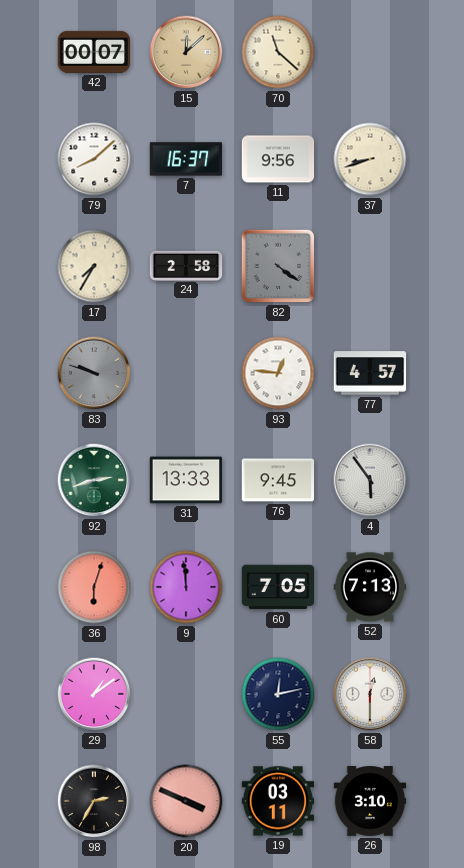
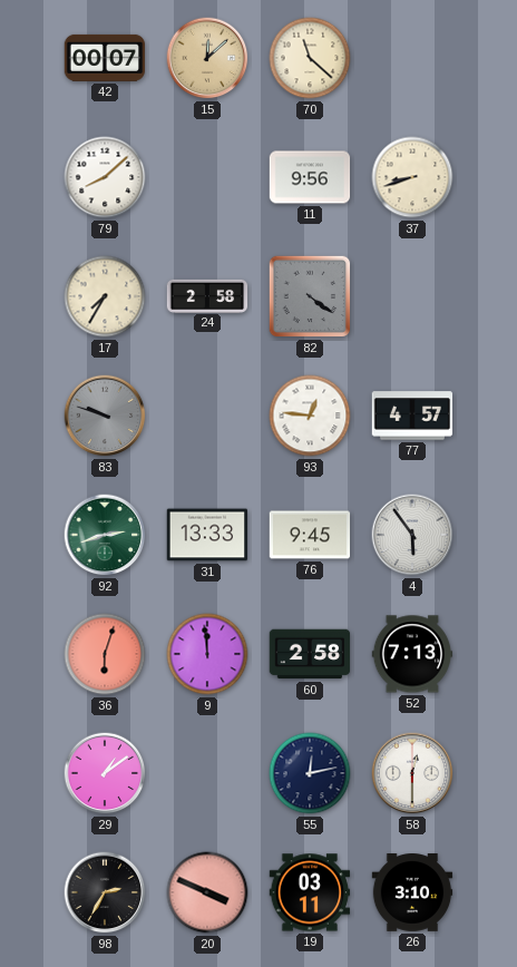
7: 16:37 -> none (186, 159)
60: 7:05 -> 2:58 (310, 654)
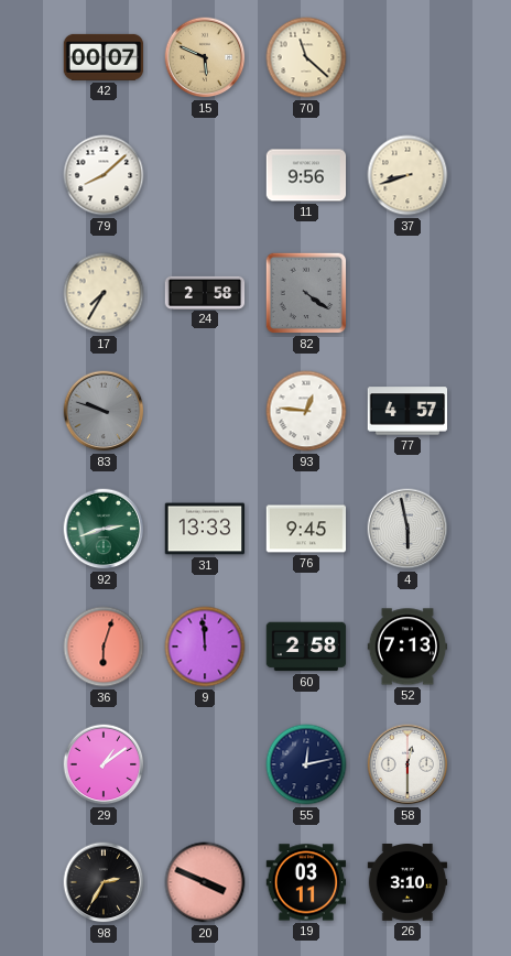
15: 12:08 -> 5:49 (205, 57)
4: 5:54 -> 5:58 (407, 529)
